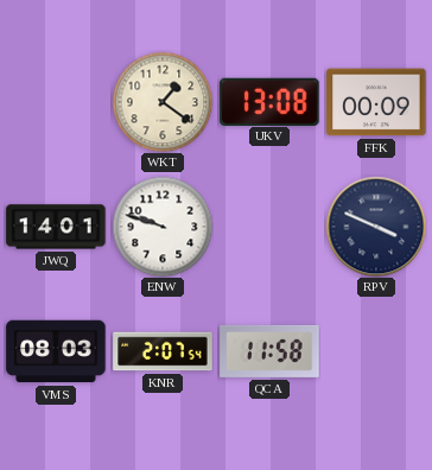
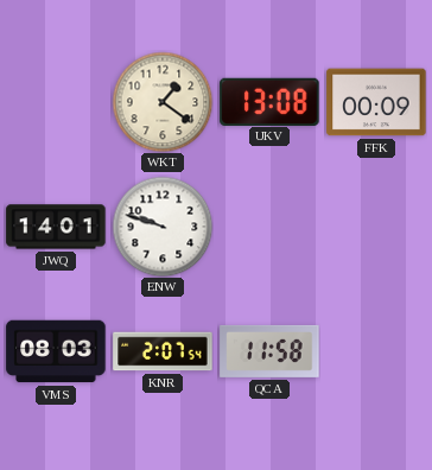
RPV: 3:49 -> none (376, 227)
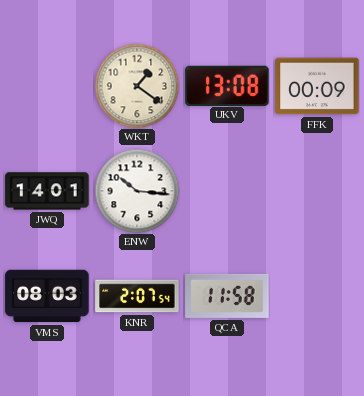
ENW: 9:48 -> 10:16 (137, 191)
